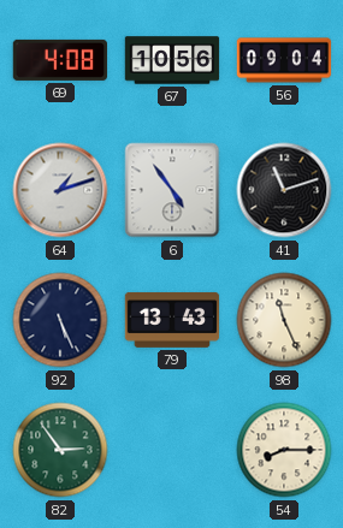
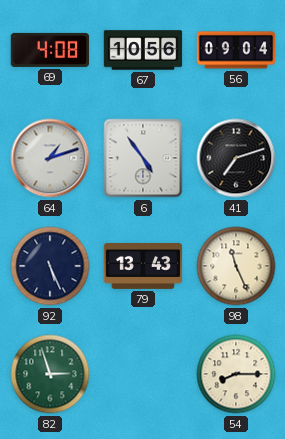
41: 11:12 -> 7:12 (236, 158)
82: 2:54 -> 2:57 (50, 374)
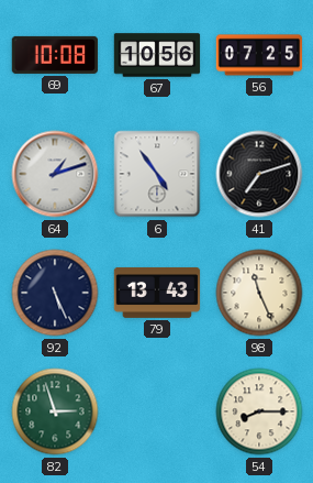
69: 4:08 -> 10:08 (55, 55)
56: 09:04 -> 07:25 (259, 55)
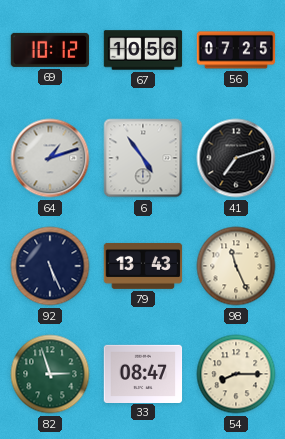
69: 10:08 -> 10:12 (50, 50)
33: none -> 08:47 (143, 373)
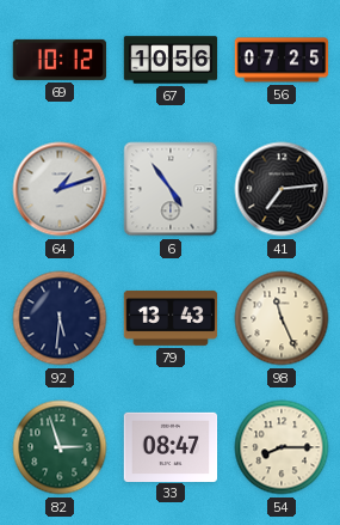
41: 7:12 -> 7:14 (282, 189)
92: 5:26 -> 5:31 (60, 318)
